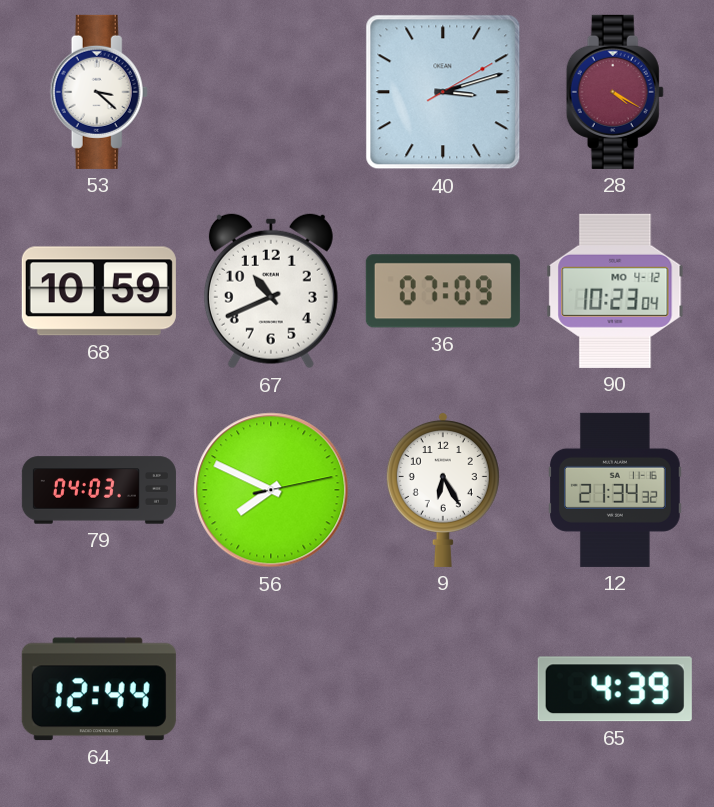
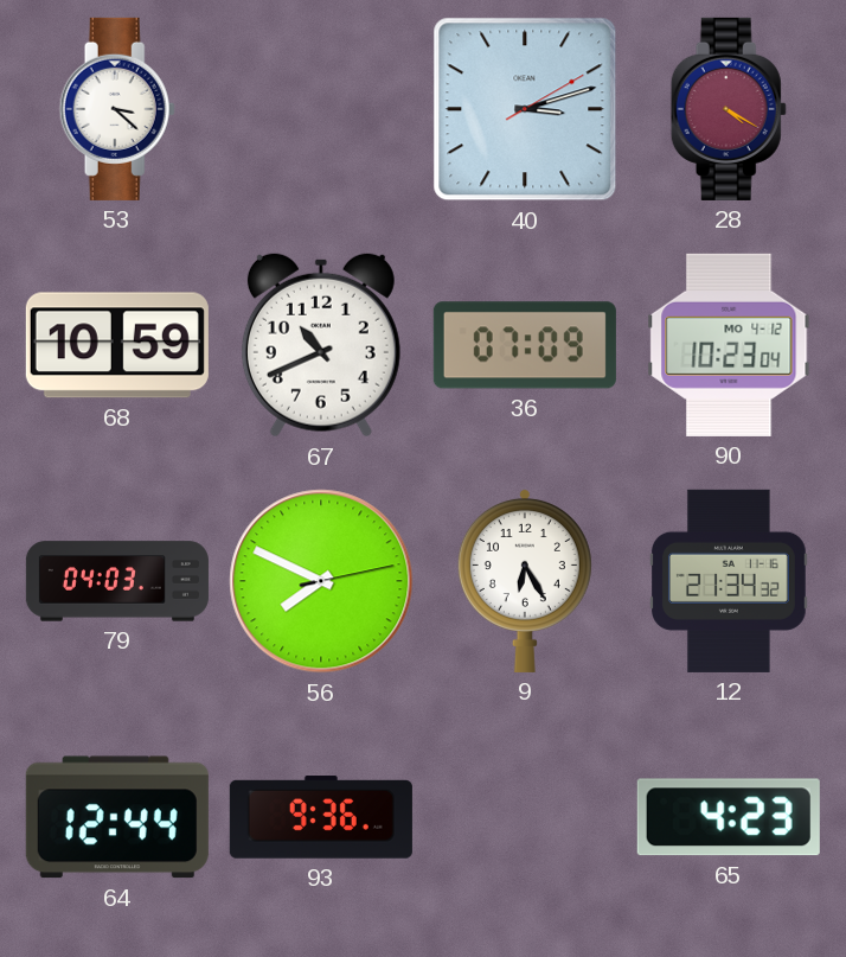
93: none -> 9:36 (321, 817)
65: 4:39 -> 4:23 (729, 817)
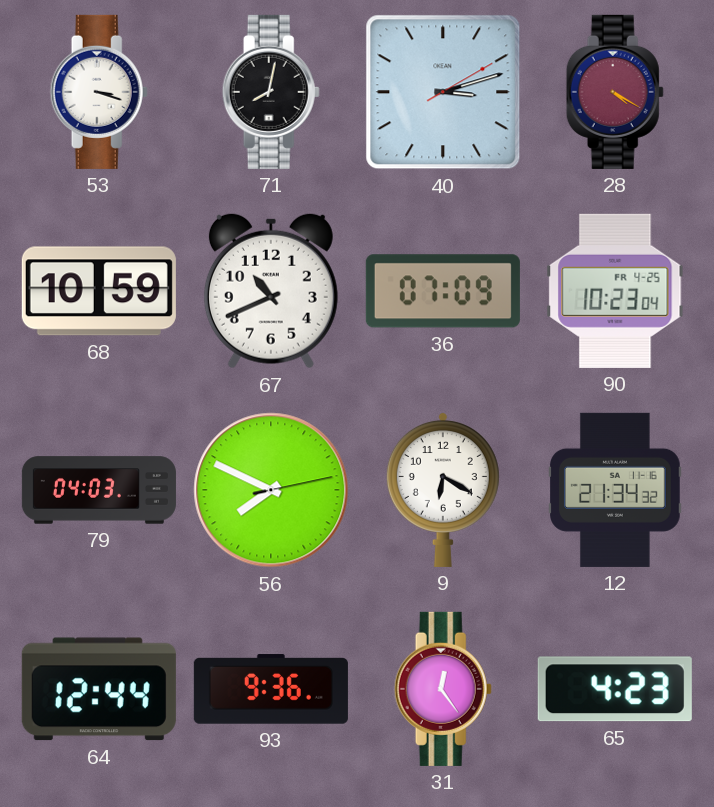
53: 3:22 -> 3:18 (99, 92)
71: none -> 8:02 (271, 92)
90 date: MO 4-12 -> FR 4-25 (615, 291)
9: 6:25 -> 6:20 (443, 489)
31: none -> 12:24 (443, 689)
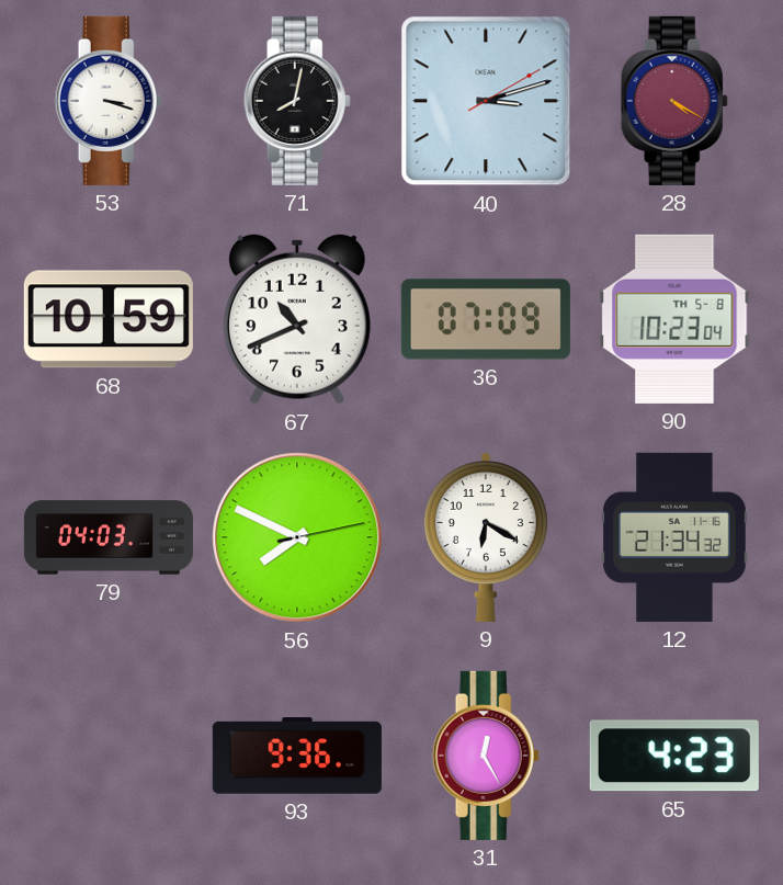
90 date: FR 4-25 -> TH 5-8 (674, 319)
64: 12:44 -> none (99, 689)
31: 12:24 -> 12:25 (486, 756)
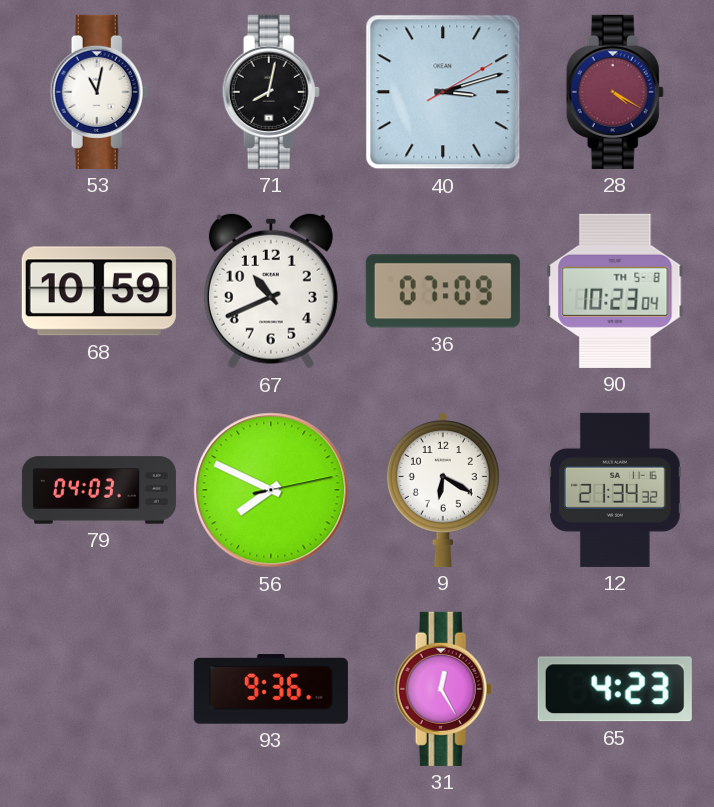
53: 3:18 -> 11:02 (99, 92)
